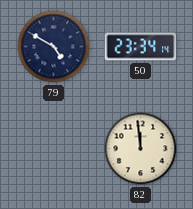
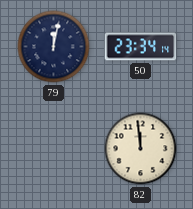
79: 4:50 -> 12:02 (54, 47)
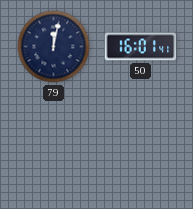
50: 23:34 -> 16:01 (141, 47)
82: 11:59 -> none (141, 149)
